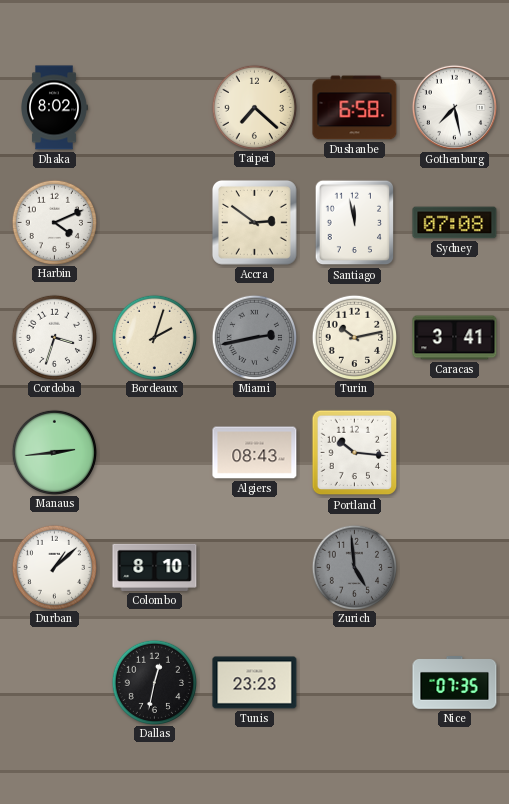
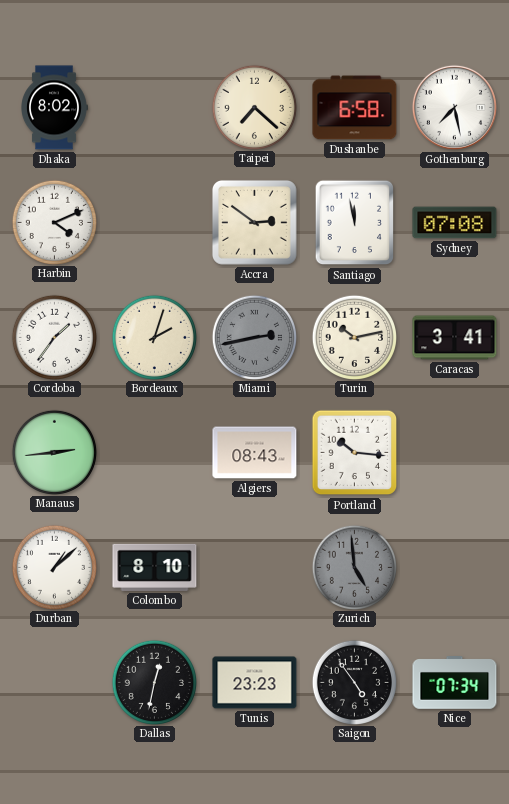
Cordoba: 3:33 -> 1:36 (54, 337)
Saigon: none -> 4:54 (354, 682)
Nice: 07:35 -> 07:34 (455, 683)
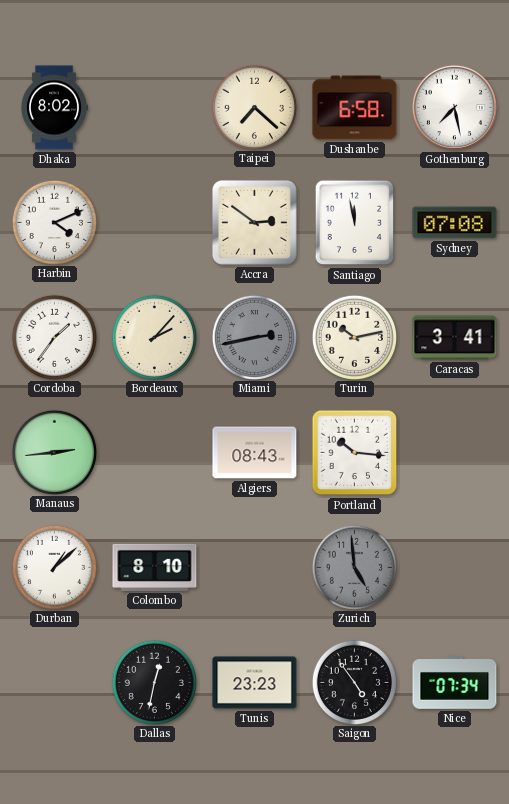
Bordeaux: 2:03 -> 2:07 (154, 337)
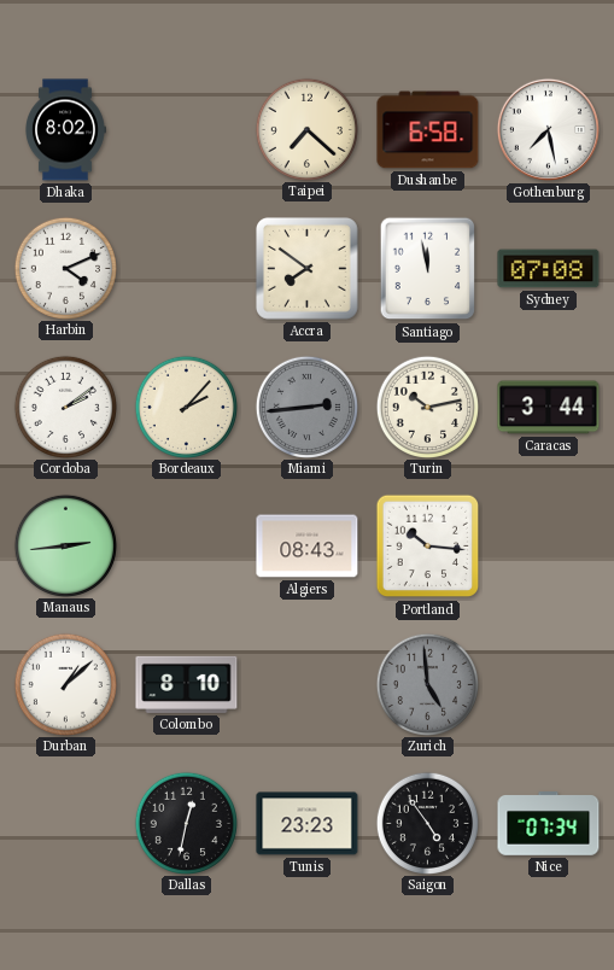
Accra: 2:51 -> 7:51 (306, 268)
Cordoba: 1:36 -> 2:09 (65, 407)
Miami: 2:43 -> 2:44 (306, 407)
Caracas: 3:41 -> 3:44 (549, 408)
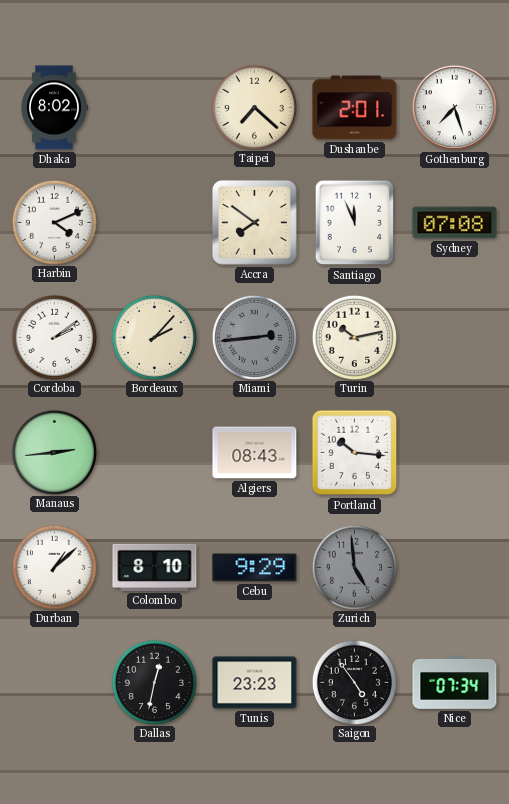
Dushanbe: 6:58 -> 2:01 (355, 108)
Gothenburg: 7:28 -> 7:27 (454, 107)
Santiago: 11:58 -> 11:56 (355, 223)
Caracas: 3:44 -> none (549, 408)
Cebu: none -> 9:29 (255, 568)
